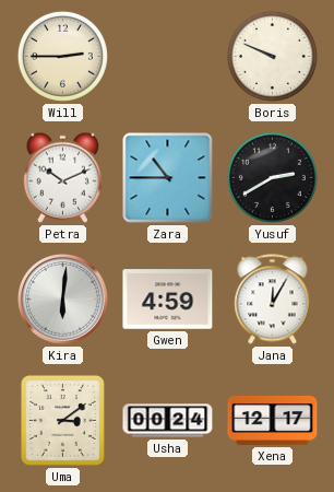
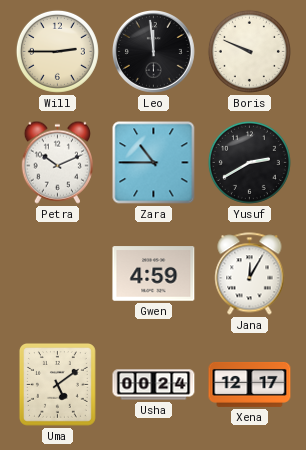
Leo: none -> 11:59 (154, 52)
Kira: 6:01 -> none (63, 300)
Uma: 3:09 -> 5:09 (57, 384)
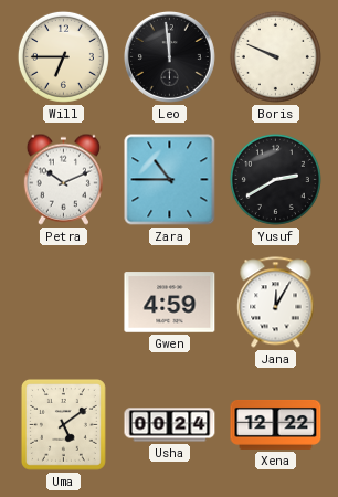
Will: 2:45 -> 6:45 (63, 56)
Xena: 12:17 -> 12:22 (276, 424)
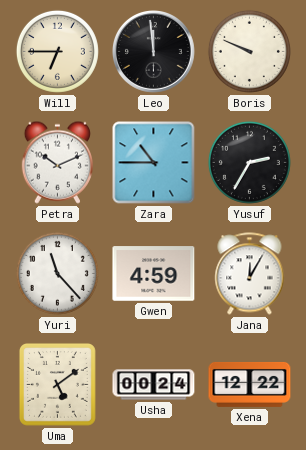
Yusuf: 2:40 -> 2:35 (249, 162)
Yuri: none -> 11:23 (57, 273)
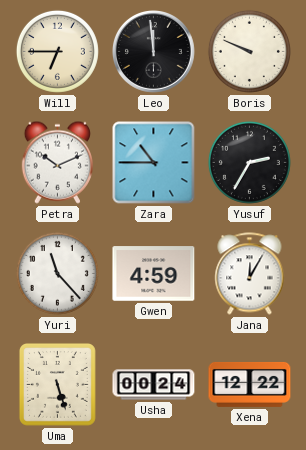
Uma: 5:09 -> 5:27 (57, 384)
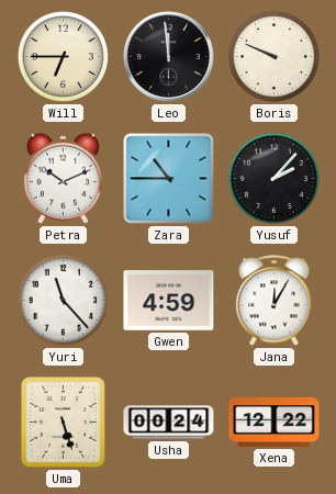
Yusuf: 2:35 -> 2:07 (273, 178)
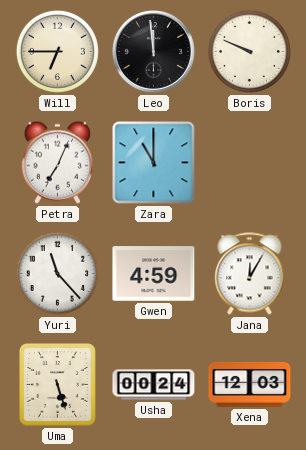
Petra: 10:11 -> 7:04 (57, 162)
Zara: 10:45 -> 11:00 (154, 163)
Yusuf: 2:07 -> none (273, 178)
Xena: 12:22 -> 12:03 (250, 384)
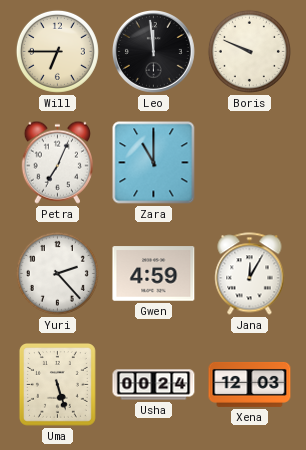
Yuri: 11:23 -> 2:23 (57, 273)
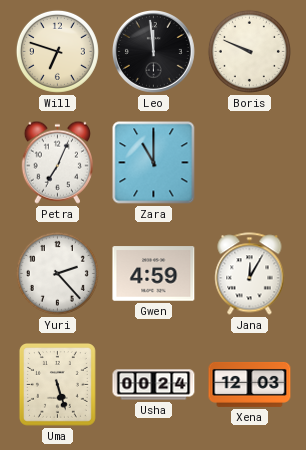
Will: 6:45 -> 6:48 (57, 51)
